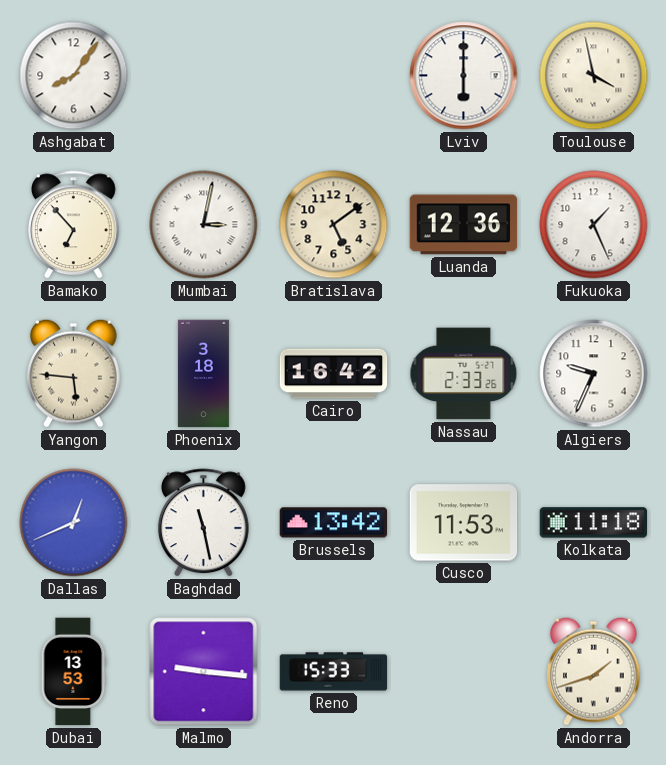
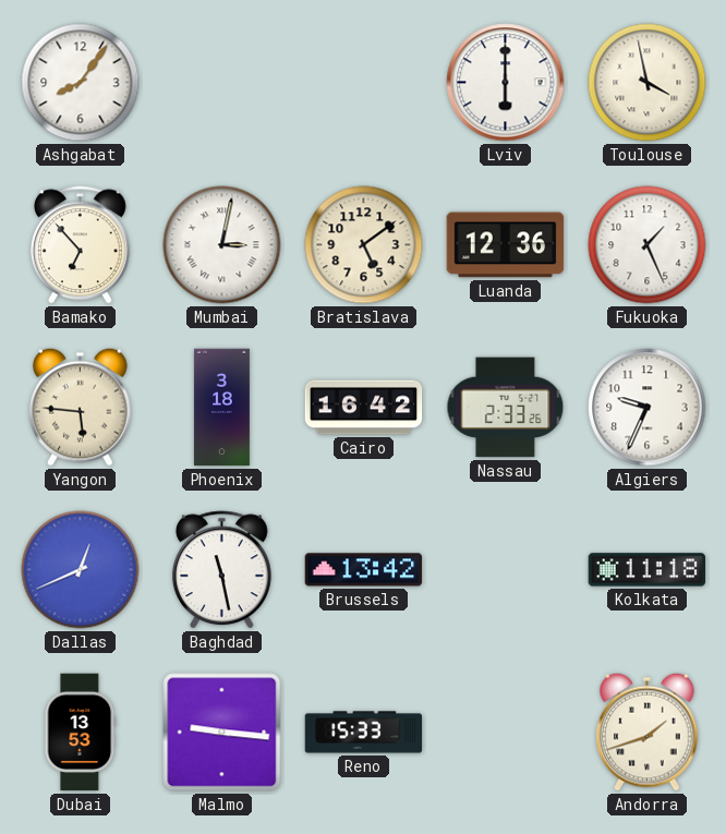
Cusco: 11:53 -> none (464, 523)
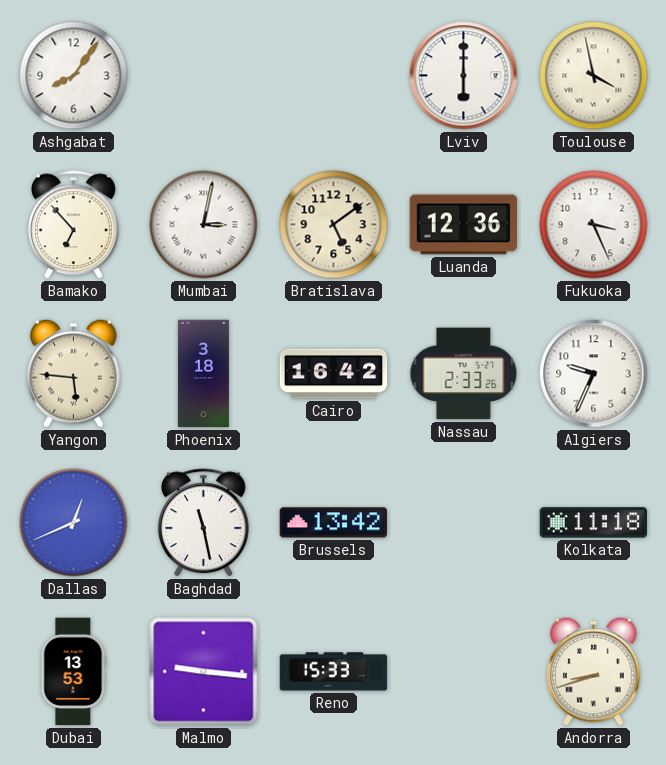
Fukuoka: 1:26 -> 3:26 (594, 225)
Andorra: 1:42 -> 8:42 (594, 671)
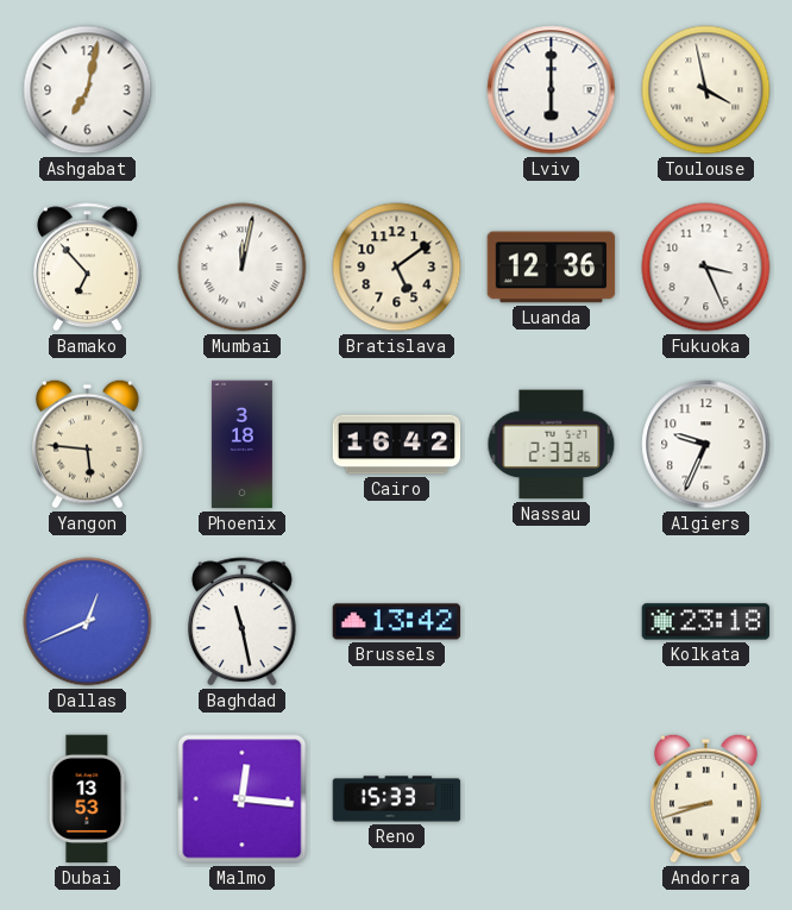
Ashgabat: 8:06 -> 7:02 (88, 90)
Mumbai: 3:02 -> 12:02 (243, 268)
Kolkata: 11:18 -> 23:18 (706, 622)
Malmo: 9:16 -> 12:16 (243, 799)
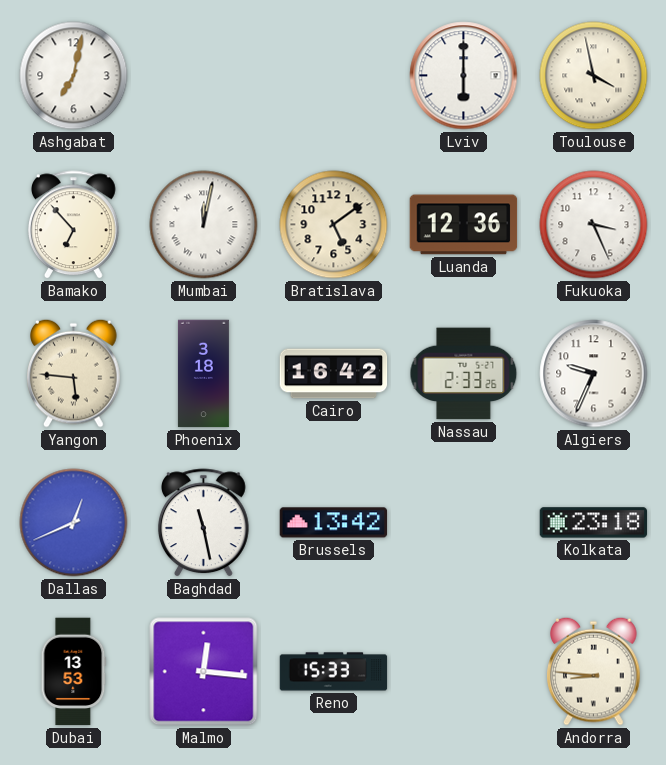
Andorra: 8:42 -> 8:46 (594, 671)
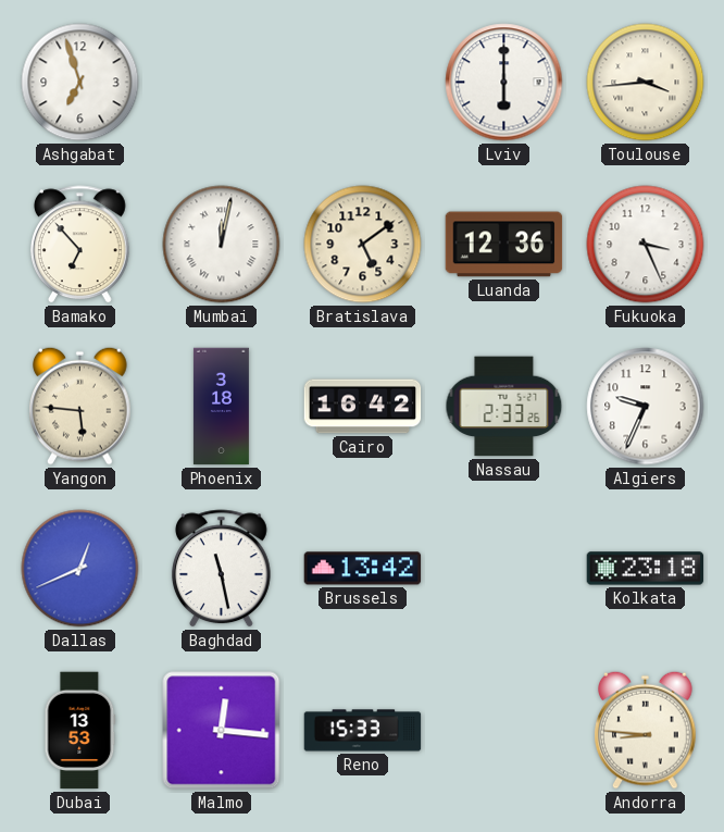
Ashgabat: 7:02 -> 6:57 (80, 83)
Toulouse: 3:58 -> 3:44 (646, 83)
